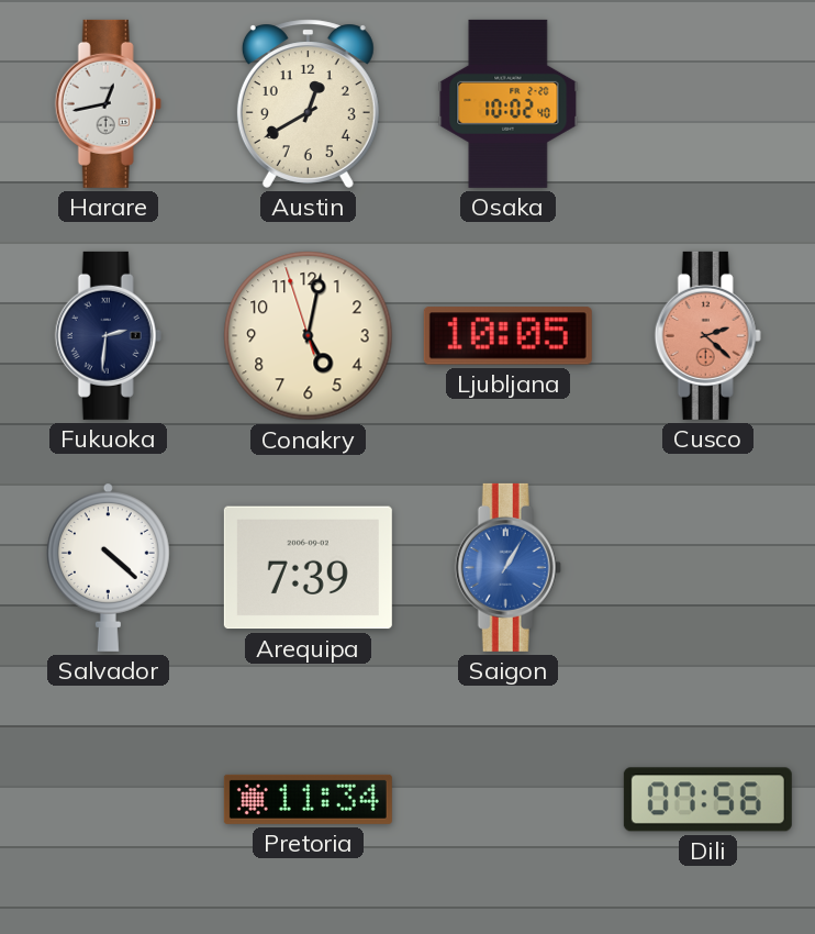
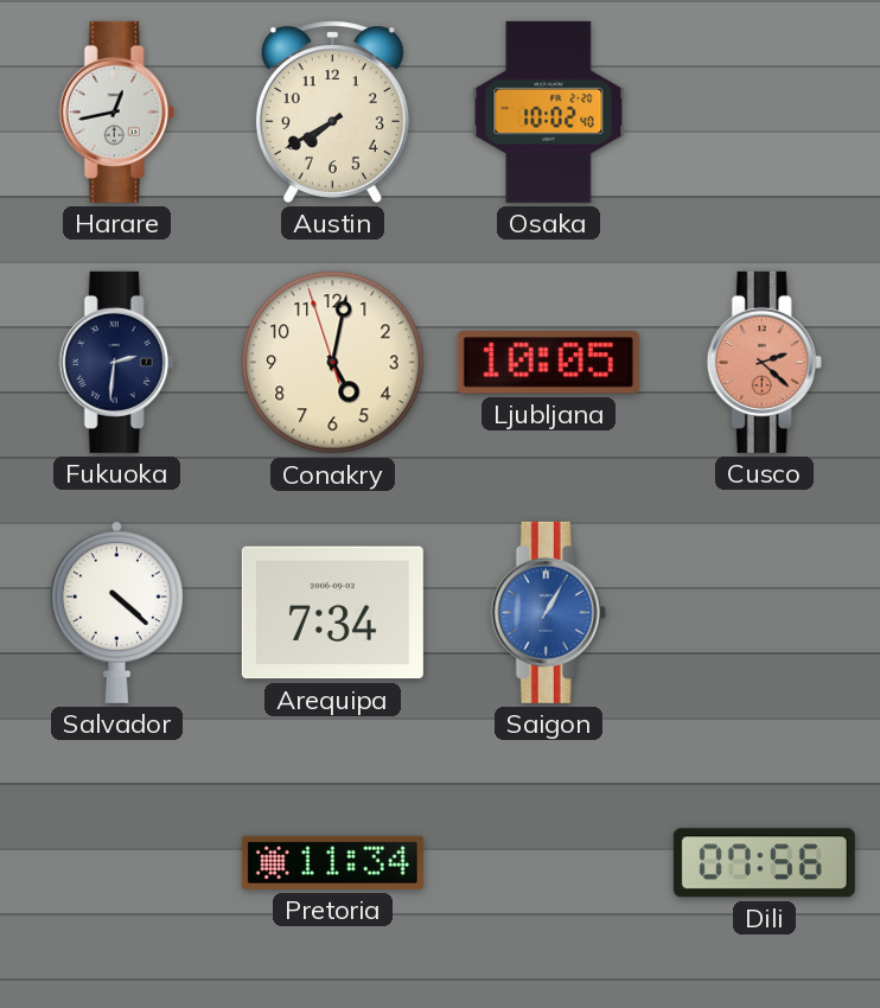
Austin: 12:40 -> 7:40 (332, 111)
Arequipa: 7:39 -> 7:34 (332, 613)
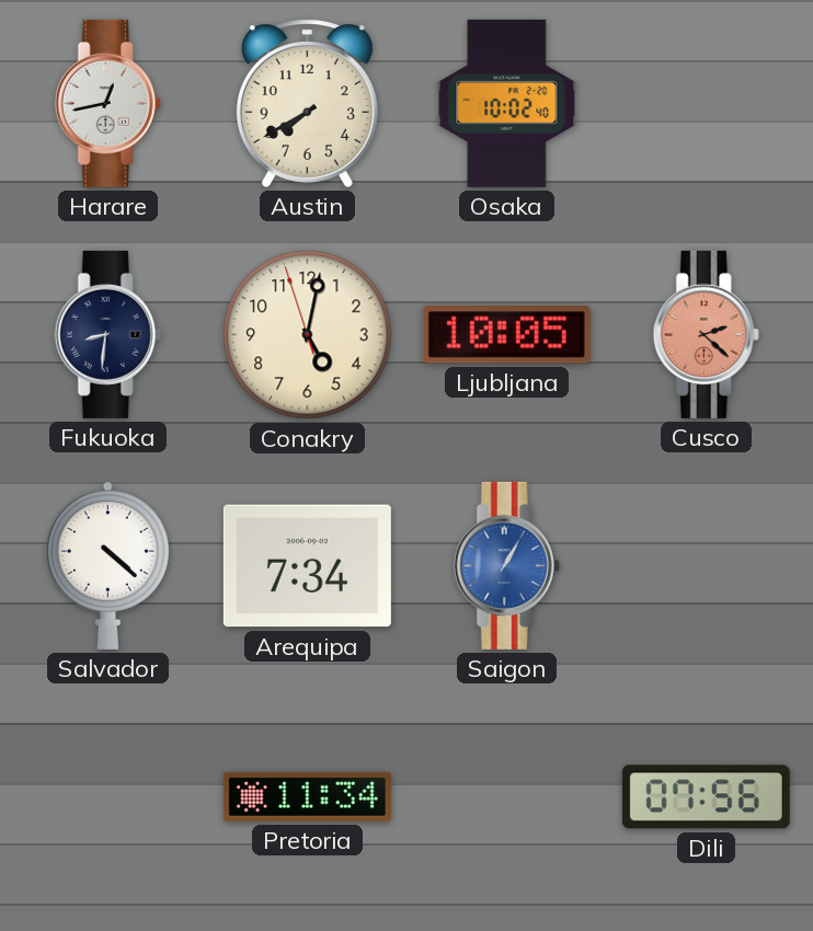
Fukuoka: 2:31 -> 8:31 (107, 334)
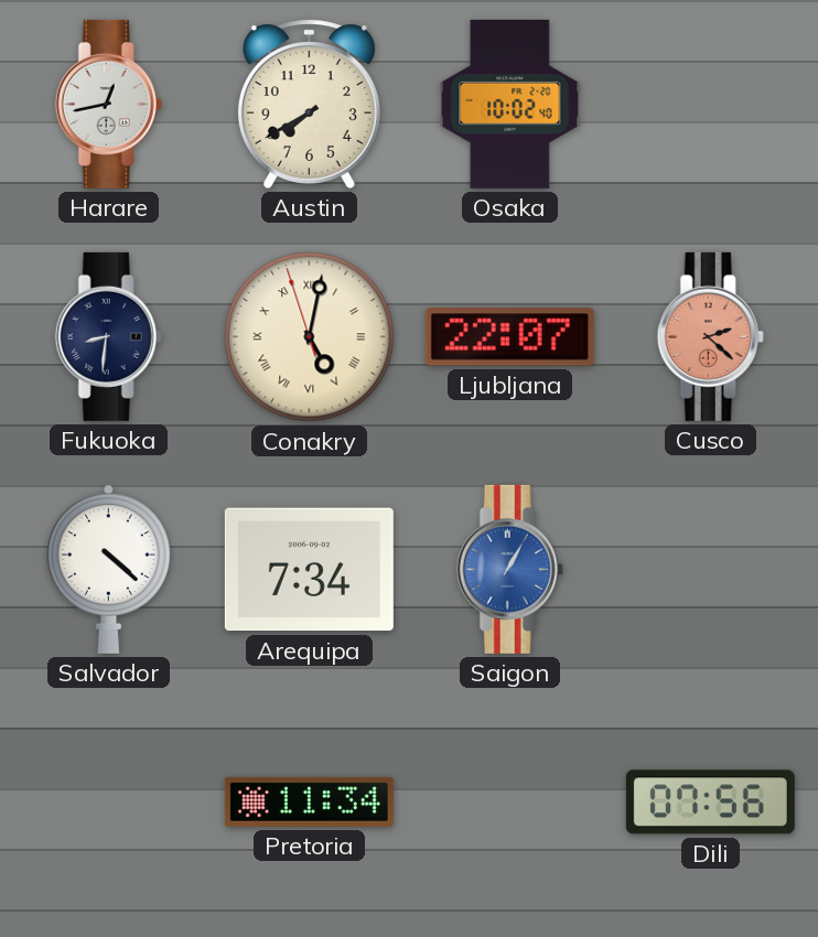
Conakry numerals: Arabic -> Roman (310, 337)
Ljubljana: 10:05 -> 22:07 (509, 337)
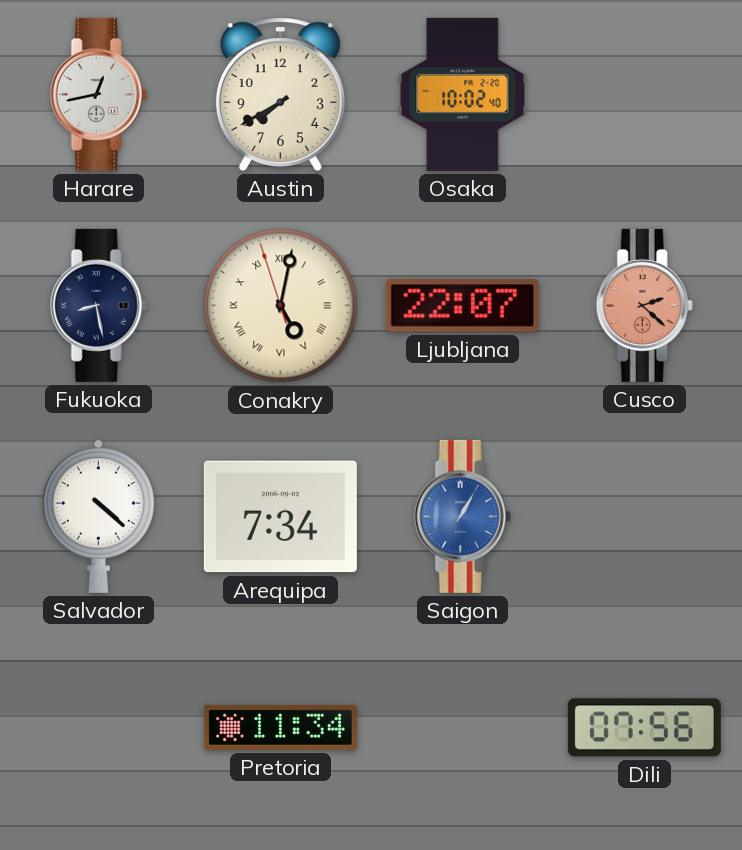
Fukuoka: 8:31 -> 8:28 (98, 305)
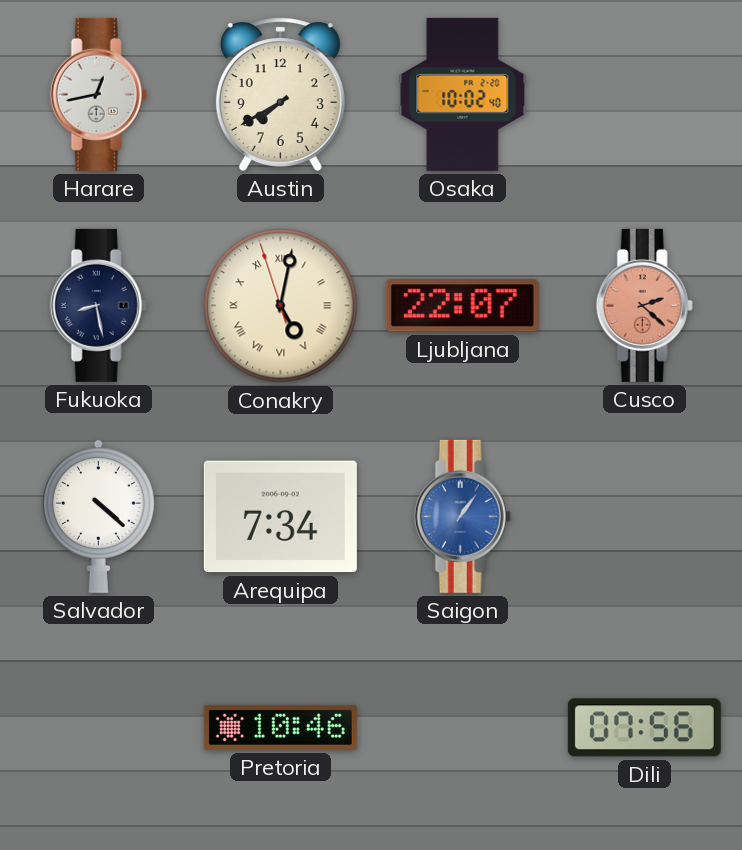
Saigon: 1:05 -> 1:06 (462, 516)
Pretoria: 11:34 -> 10:46 (280, 727)
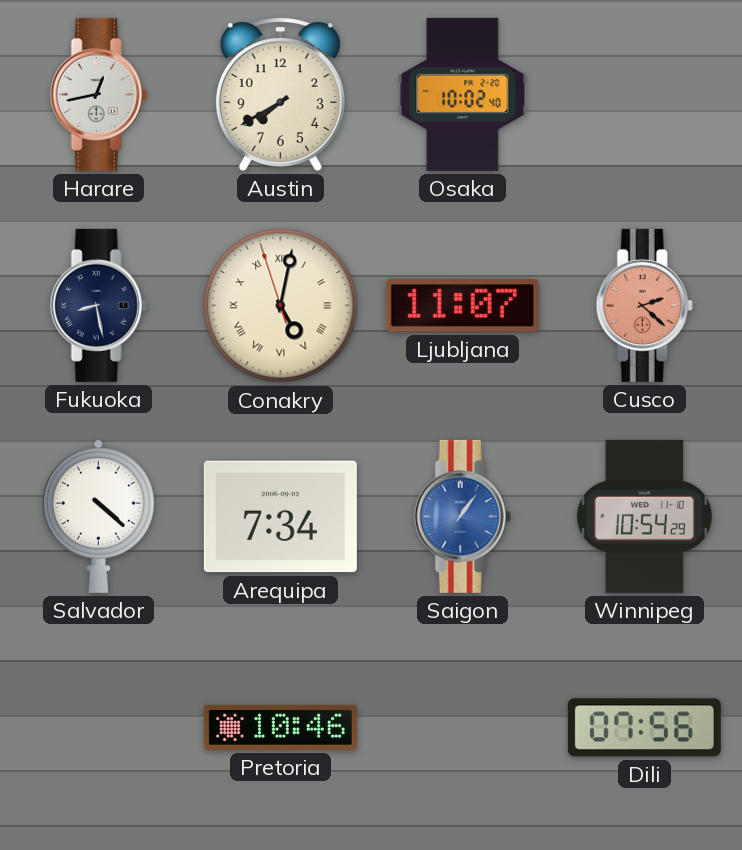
Ljubljana: 22:07 -> 11:07 (462, 306)
Winnipeg: none -> 10:54 (644, 516)
